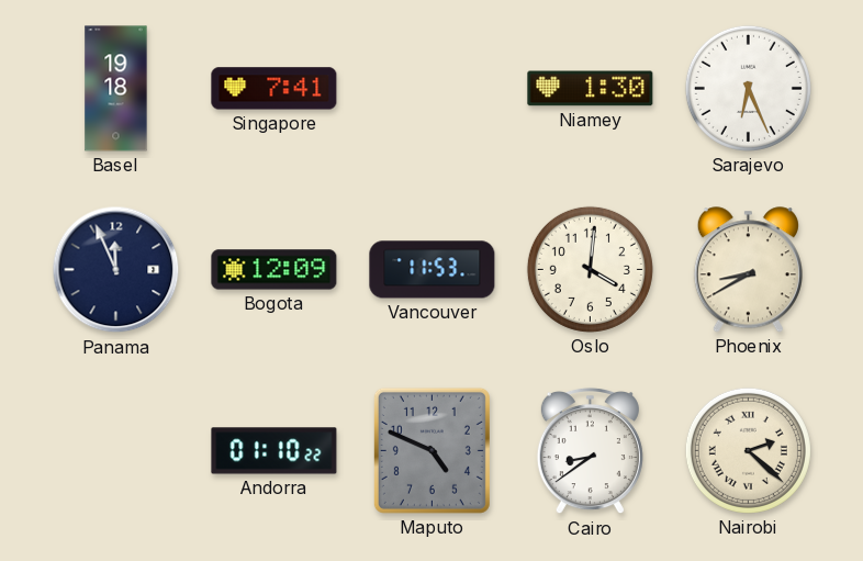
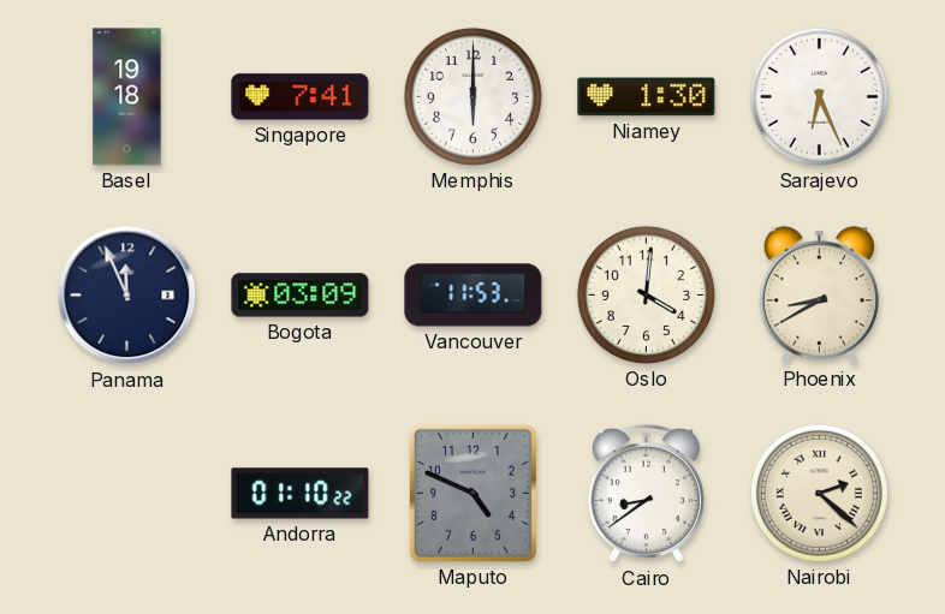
Memphis: none -> 6:00 (472, 96)
Bogota: 12:09 -> 03:09 (301, 296)
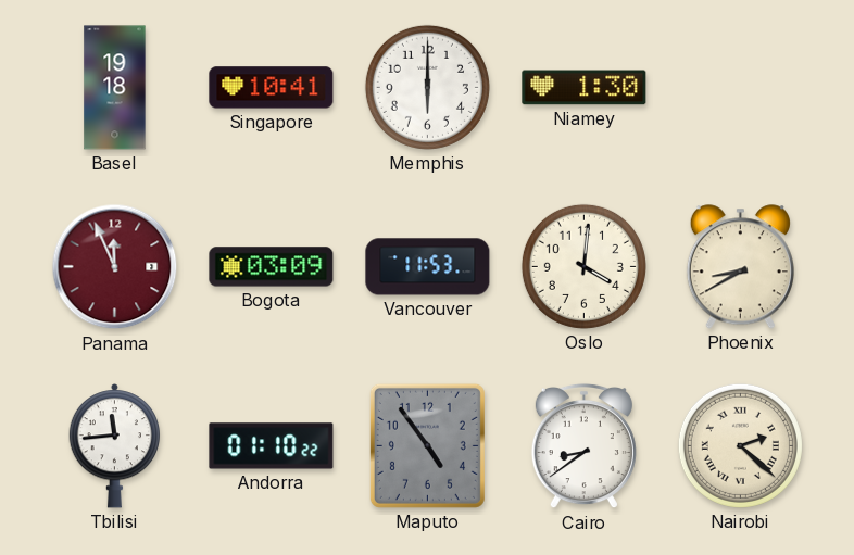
Singapore: 7:41 -> 10:41 (272, 88)
Sarajevo: 6:26 -> none (819, 96)
Panama dial: navy -> burgundy (115, 267)
Tbilisi: none -> 11:44 (115, 446)
Maputo: 4:49 -> 4:54 (427, 445)
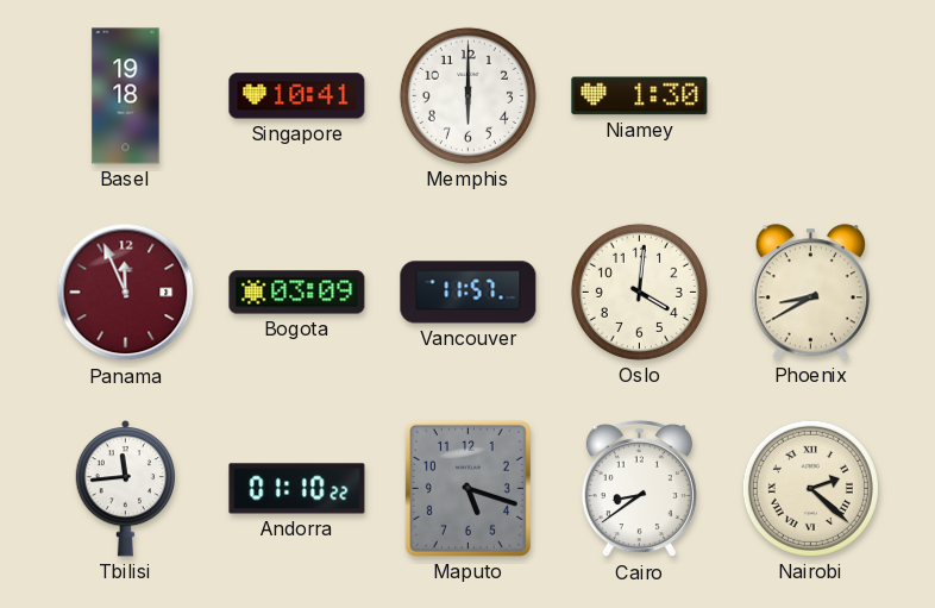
Vancouver: 11:53 -> 11:57 (469, 293)
Maputo: 4:54 -> 5:18 (467, 488)
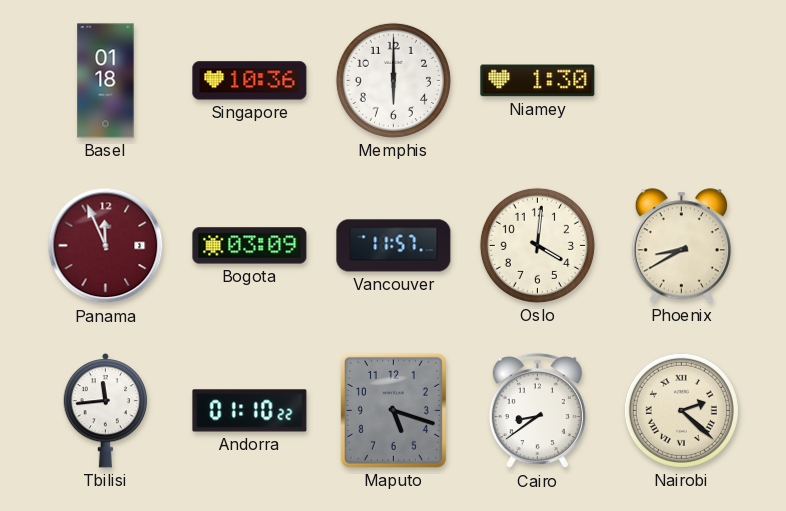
Basel: 19:18 -> 01:18 (106, 81)
Singapore: 10:41 -> 10:36 (250, 81)
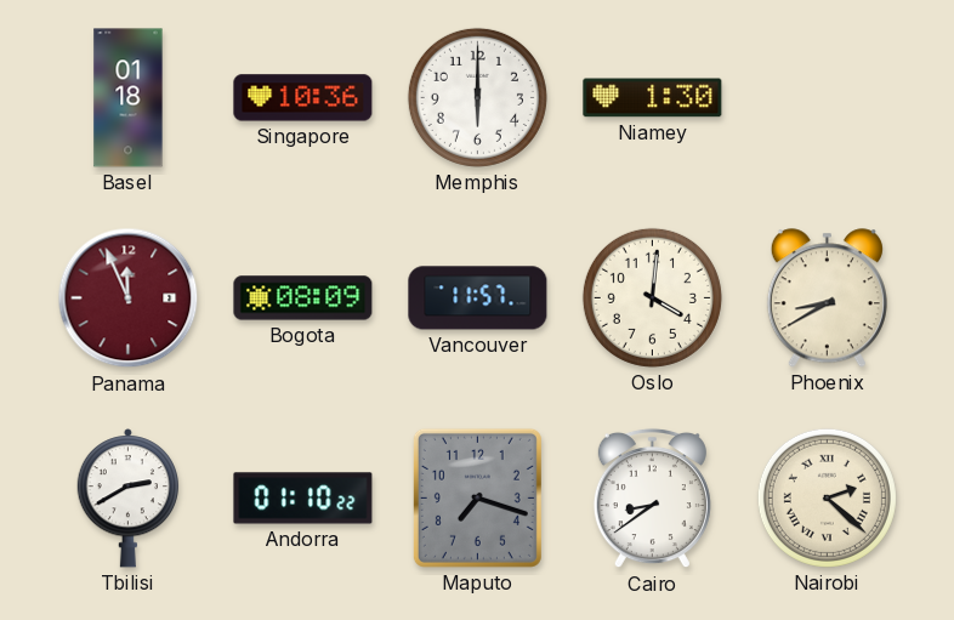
Bogota: 03:09 -> 08:09 (303, 298)
Tbilisi: 11:44 -> 2:40 (129, 499)
Maputo: 5:18 -> 7:18 (477, 497)
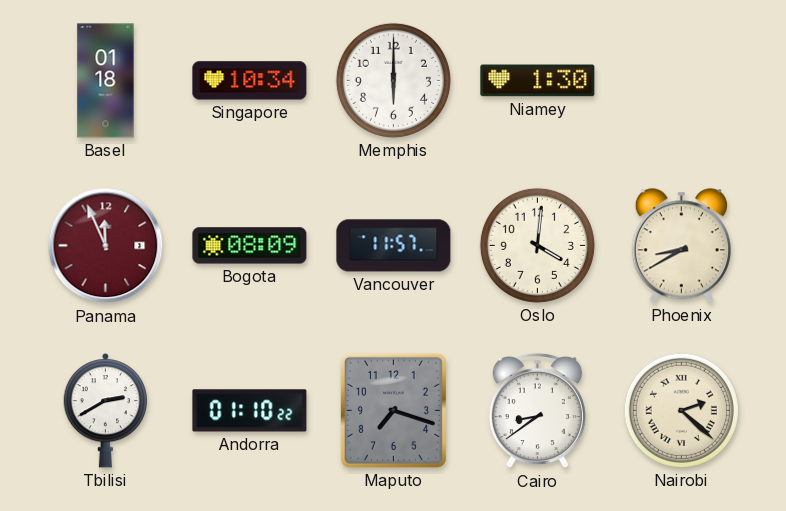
Singapore: 10:36 -> 10:34 (250, 81)
